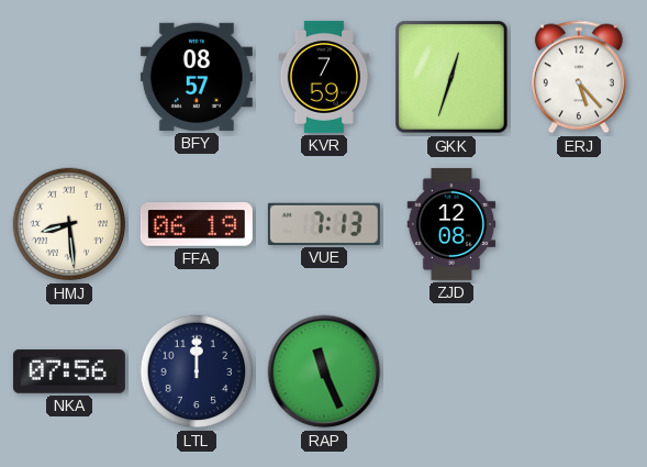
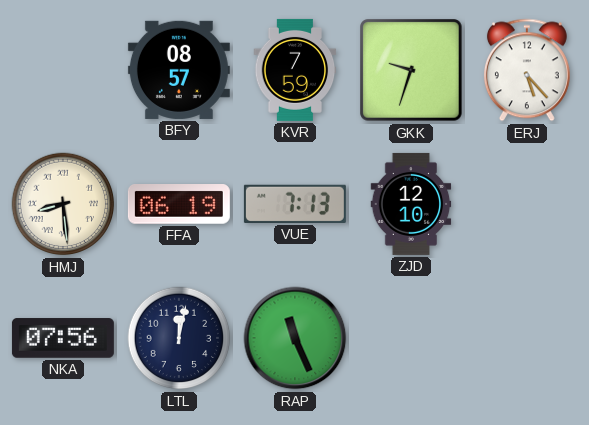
GKK: 12:33 -> 9:33 (411, 70)
ZJD: 12:08 -> 12:10 (411, 204)
LTL: 12:00 -> 12:02 (179, 338)
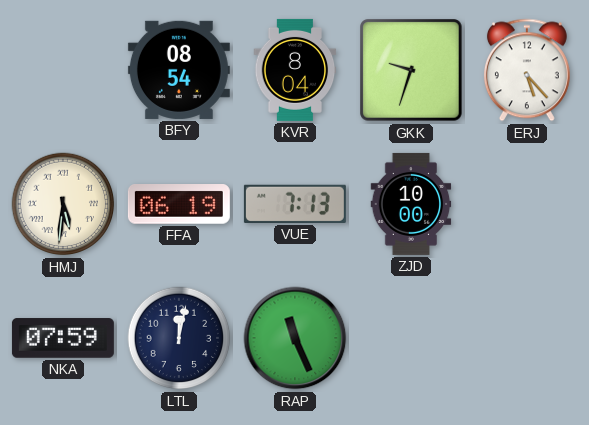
BFY: 08:57 -> 08:54 (179, 70)
KVR: 7:59 -> 8:04 (295, 70)
HMJ: 8:29 -> 5:31 (63, 204)
ZJD: 12:10 -> 10:00 (411, 204)
NKA: 07:56 -> 07:59 (63, 338)
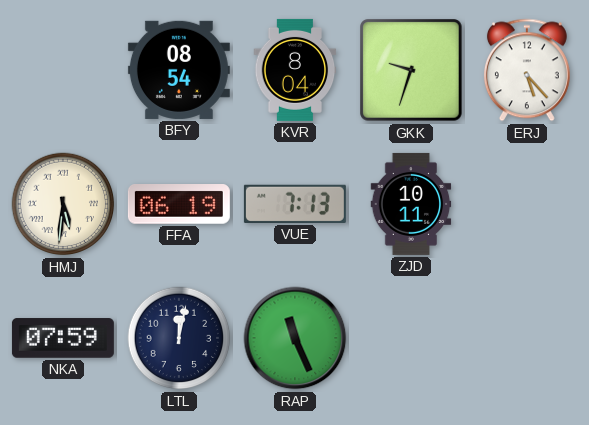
ZJD: 10:00 -> 10:11 (411, 204)
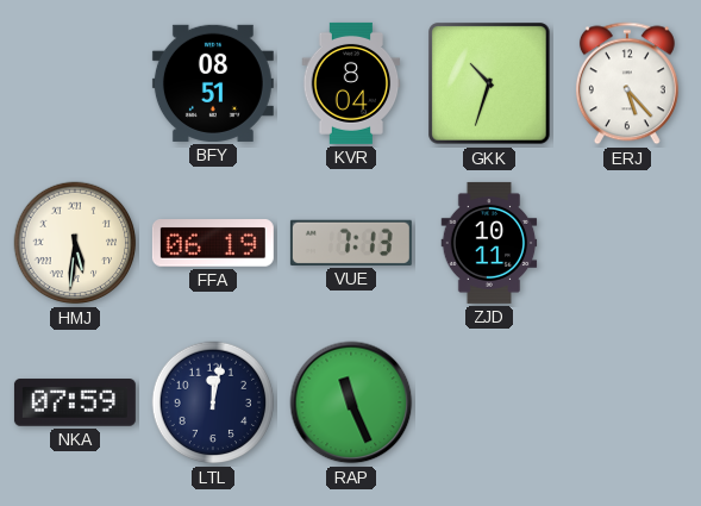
BFY: 08:54 -> 08:51 (213, 83)
GKK: 9:33 -> 10:33 (489, 83)
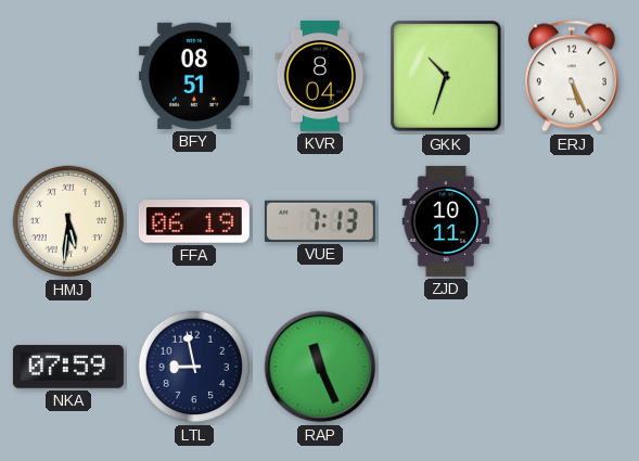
ERJ: 5:23 -> 5:26 (572, 76)
LTL: 12:02 -> 8:58 (194, 367)
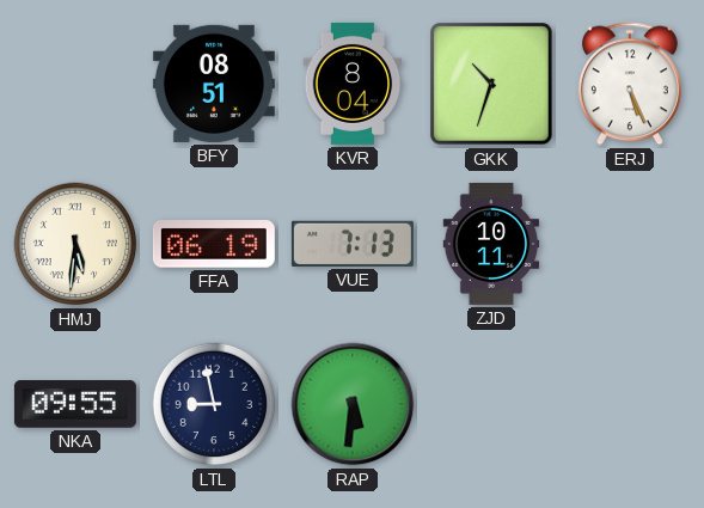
NKA: 07:59 -> 09:55 (75, 404)
RAP: 11:26 -> 5:31 (353, 404)
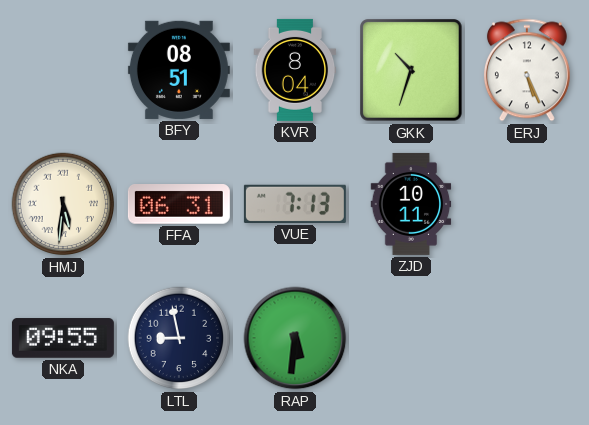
FFA: 06:19 -> 06:31 (179, 205)
